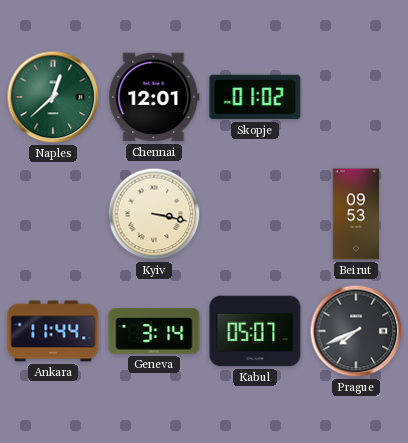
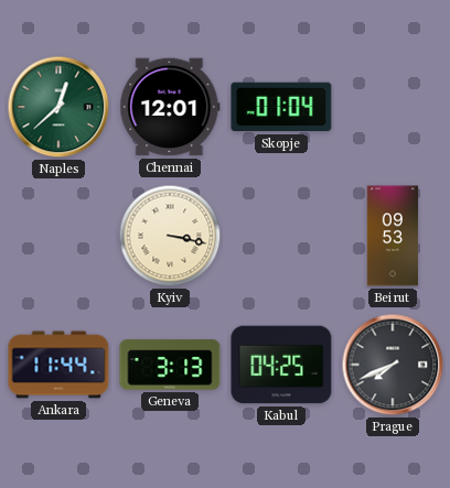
Skopje: 01:02 -> 01:04 (281, 107)
Geneva: 3:14 -> 3:13 (170, 365)
Kabul: 05:07 -> 04:25 (281, 365)
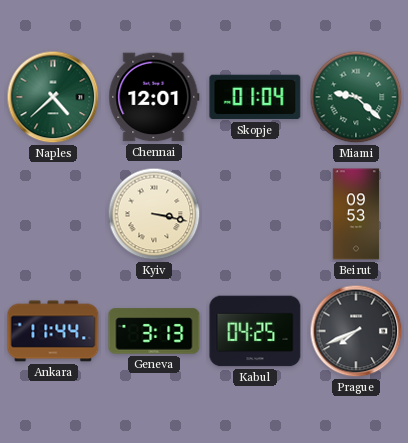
Naples: 12:38 -> 4:38 (53, 97)
Miami: none -> 9:22 (356, 97)
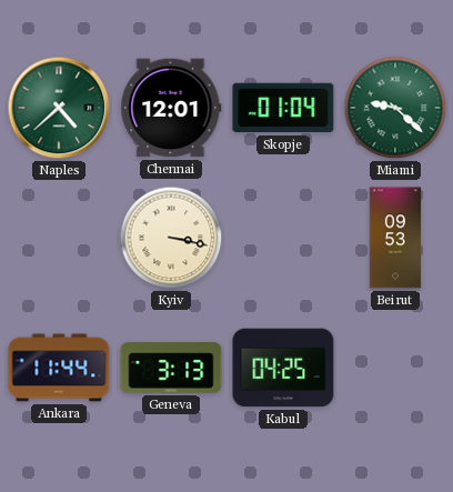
Prague: 7:41 -> none (356, 331)
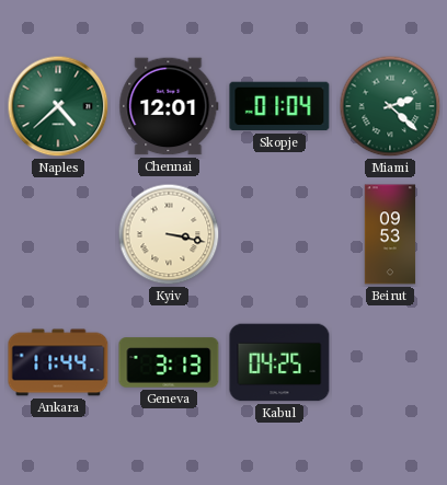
Miami: 9:22 -> 2:22 (390, 106)
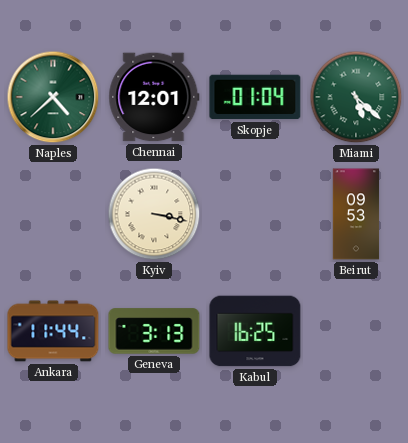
Miami: 2:22 -> 5:22 (356, 97)
Kabul: 04:25 -> 16:25 (255, 331)
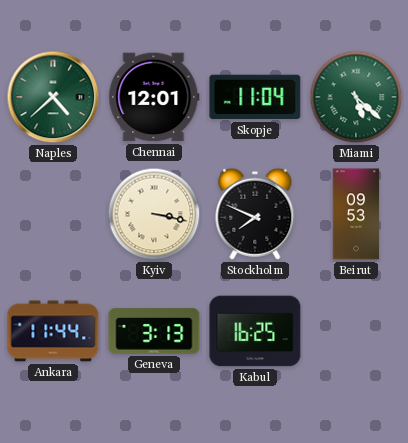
Skopje: 01:04 -> 11:04 (255, 97)
Stockholm: none -> 7:49 (255, 214)
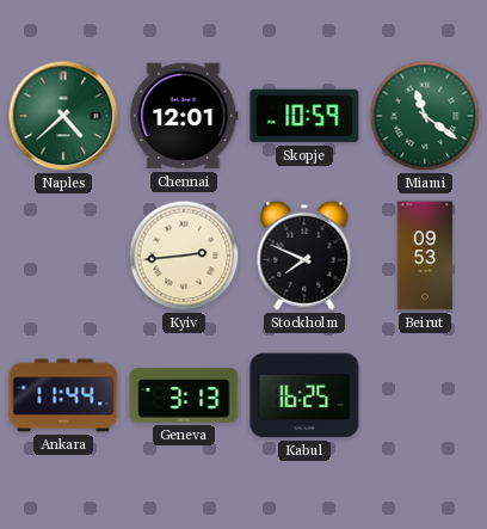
Skopje: 11:04 -> 10:59 (304, 116)
Miami: 5:22 -> 11:21 (425, 116)
Kyiv: 3:17 -> 2:44 (184, 256)
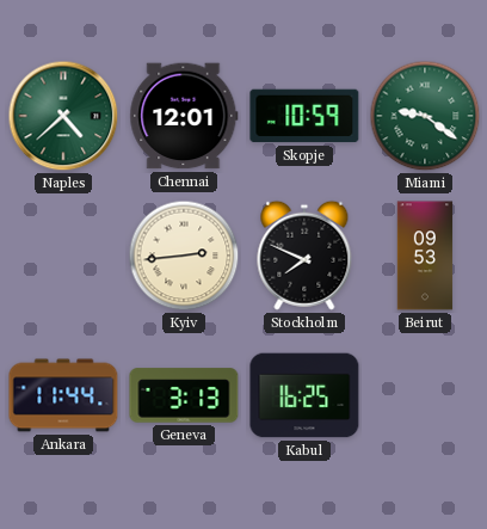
Miami: 11:21 -> 9:21 (425, 116)
